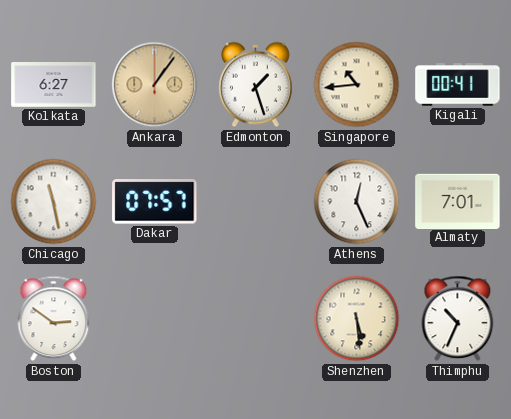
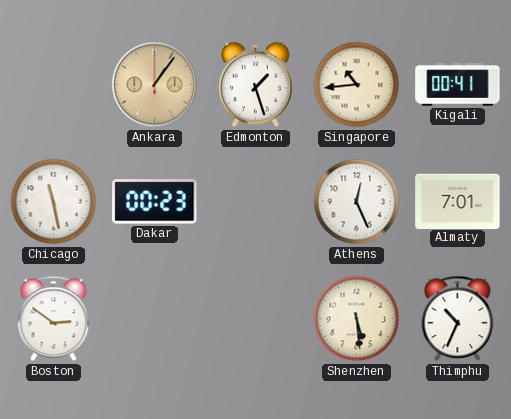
Kolkata: 6:27 -> none (54, 85)
Dakar: 07:57 -> 00:23 (155, 202)
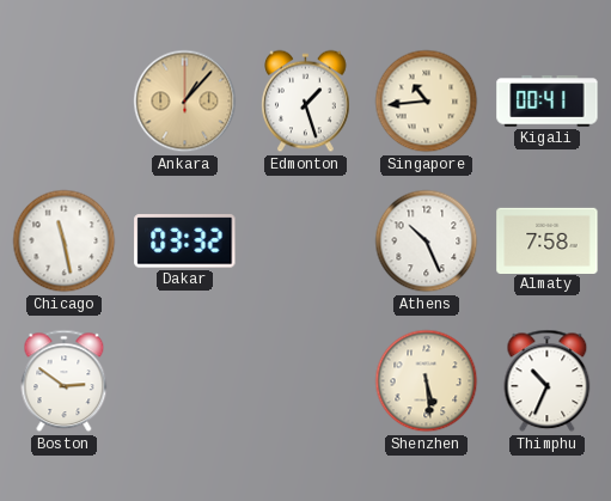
Ankara: 1:06 -> 1:07 (185, 102)
Dakar: 00:23 -> 03:32 (185, 242)
Athens: 12:26 -> 10:26 (427, 242)
Almaty: 7:01 -> 7:58 (548, 240)
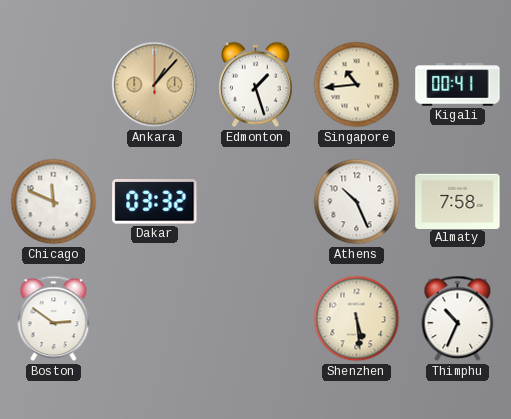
Chicago: 11:28 -> 11:49 (54, 202)
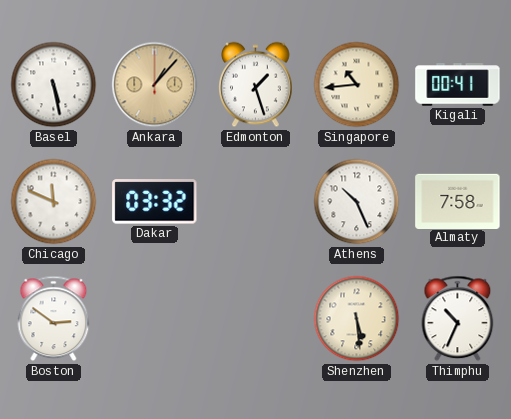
Basel: none -> 5:28 (54, 85)
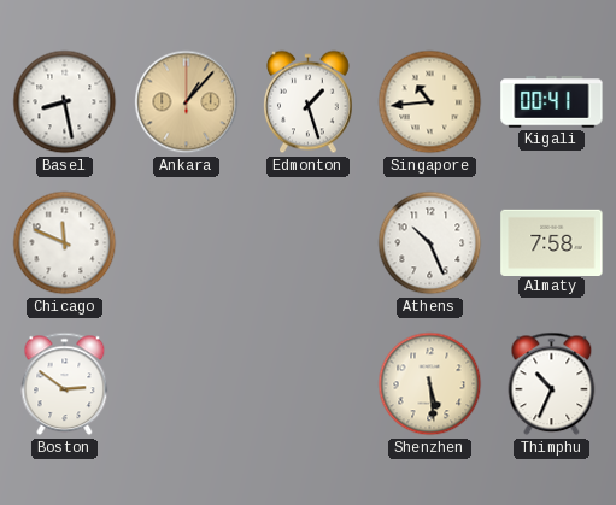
Basel: 5:28 -> 8:28 (65, 102)
Dakar: 03:32 -> none (155, 202)
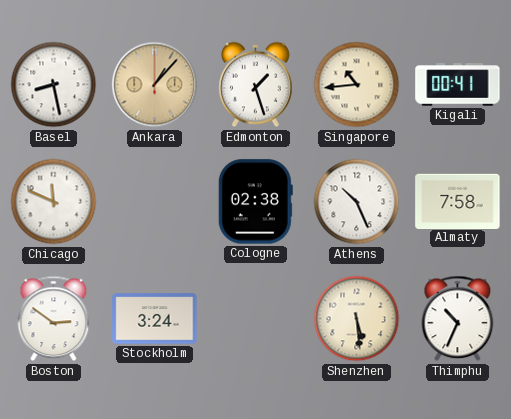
Cologne: none -> 02:38 (255, 202)
Stockholm: none -> 3:24 (155, 319)
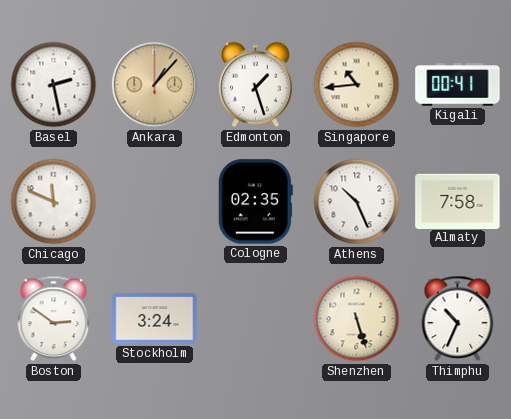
Basel: 8:28 -> 2:28 (54, 85)
Cologne: 02:38 -> 02:35 (255, 202)
Shenzhen: 5:29 -> 5:27 (357, 319)
